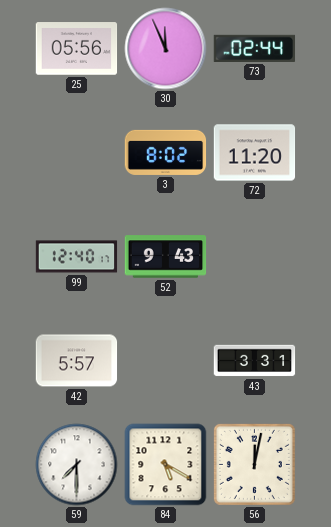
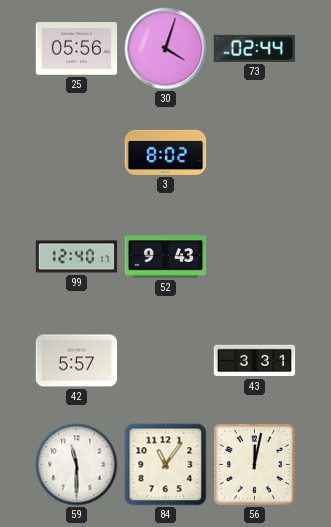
30: 11:56 -> 4:03 (166, 49)
72: 11:20 -> none (255, 153)
59: 7:30 -> 11:30 (77, 465)
84: 5:20 -> 11:06 (166, 465)
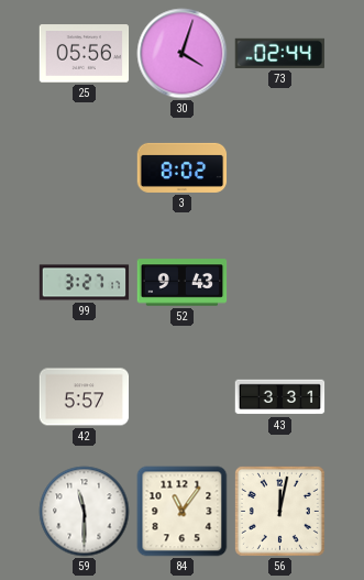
99: 12:40 -> 3:27 (85, 283)
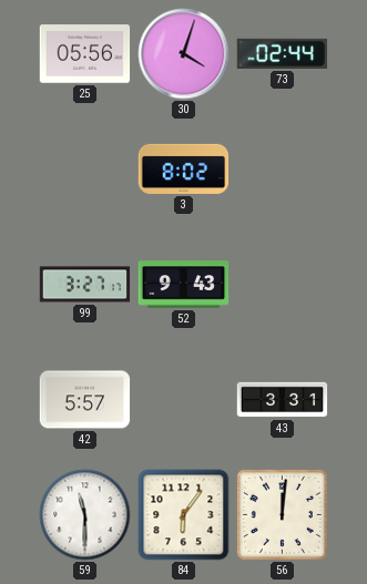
84: 11:06 -> 6:06 (184, 515)
56: 12:02 -> 12:01 (282, 514)
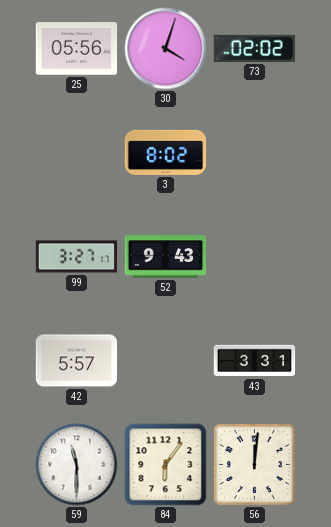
73: 02:44 -> 02:02 (255, 48)
